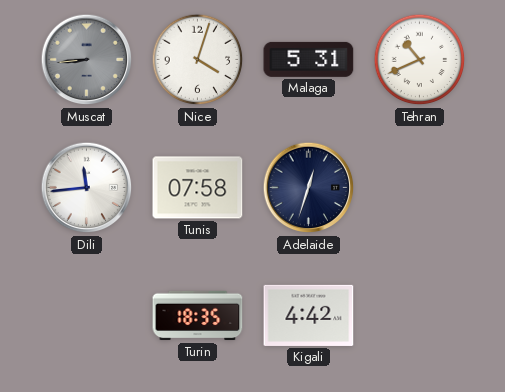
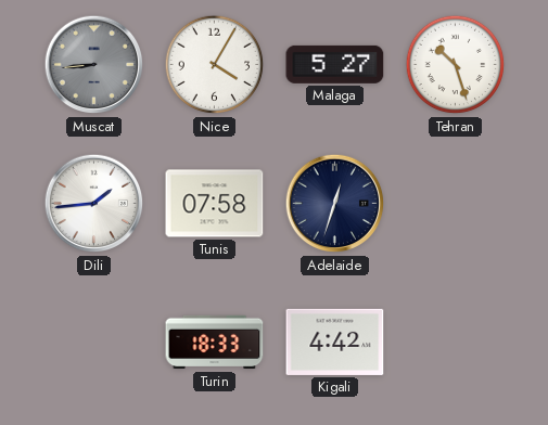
Nice: 4:03 -> 4:05 (215, 65)
Malaga: 5:31 -> 5:27 (335, 64)
Tehran: 10:41 -> 10:27 (456, 65)
Dili: 11:44 -> 1:44 (94, 204)
Turin: 18:35 -> 18:33 (215, 343)
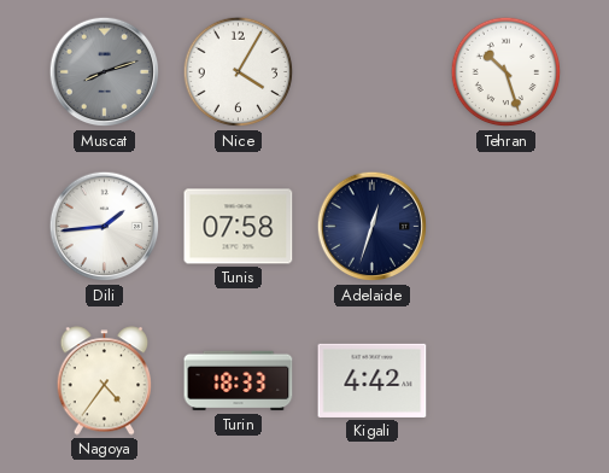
Muscat: 8:44 -> 8:12 (105, 72)
Malaga: 5:27 -> none (335, 64)
Nagoya: none -> 4:36 (105, 381)
